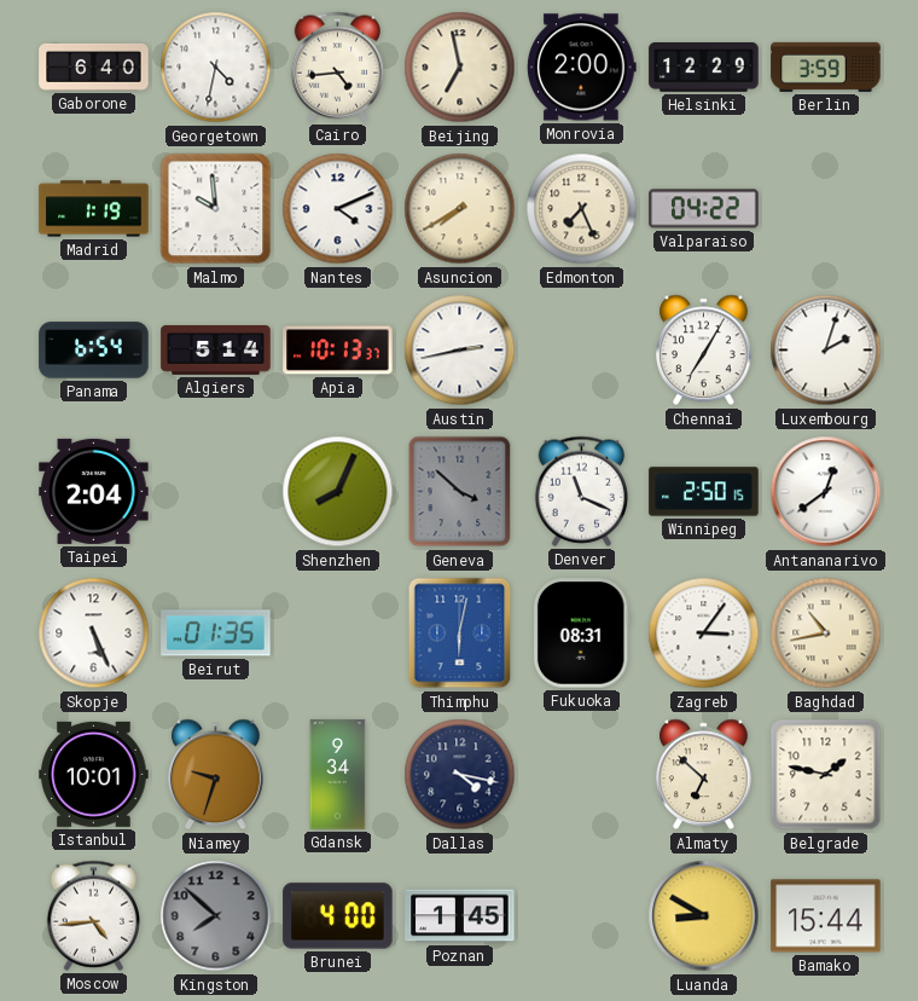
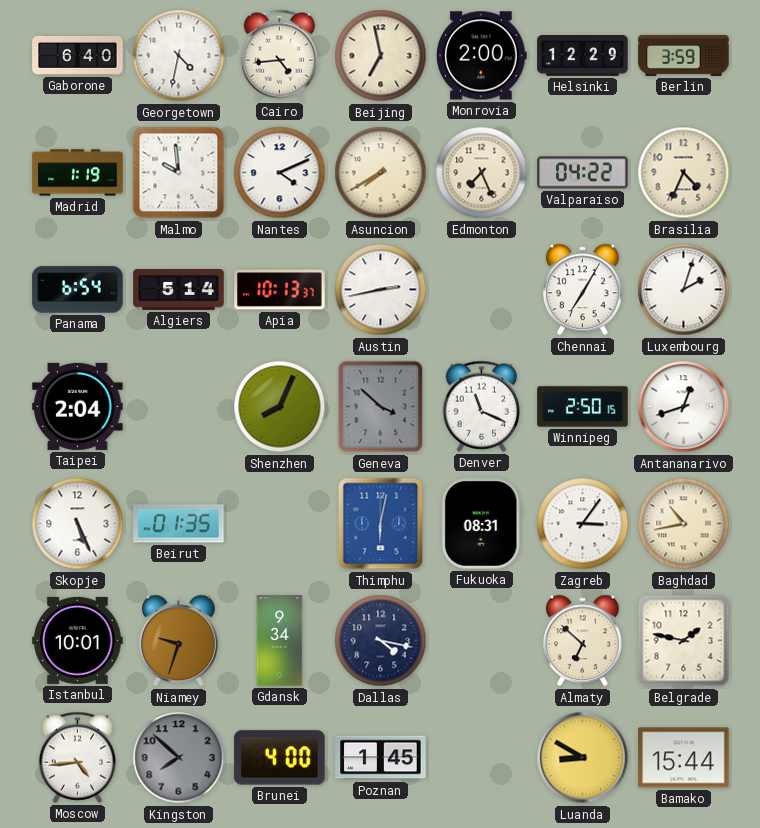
Brasilia: none -> 4:34 (684, 173)
Antananarivo: 12:39 -> 12:42 (684, 407)
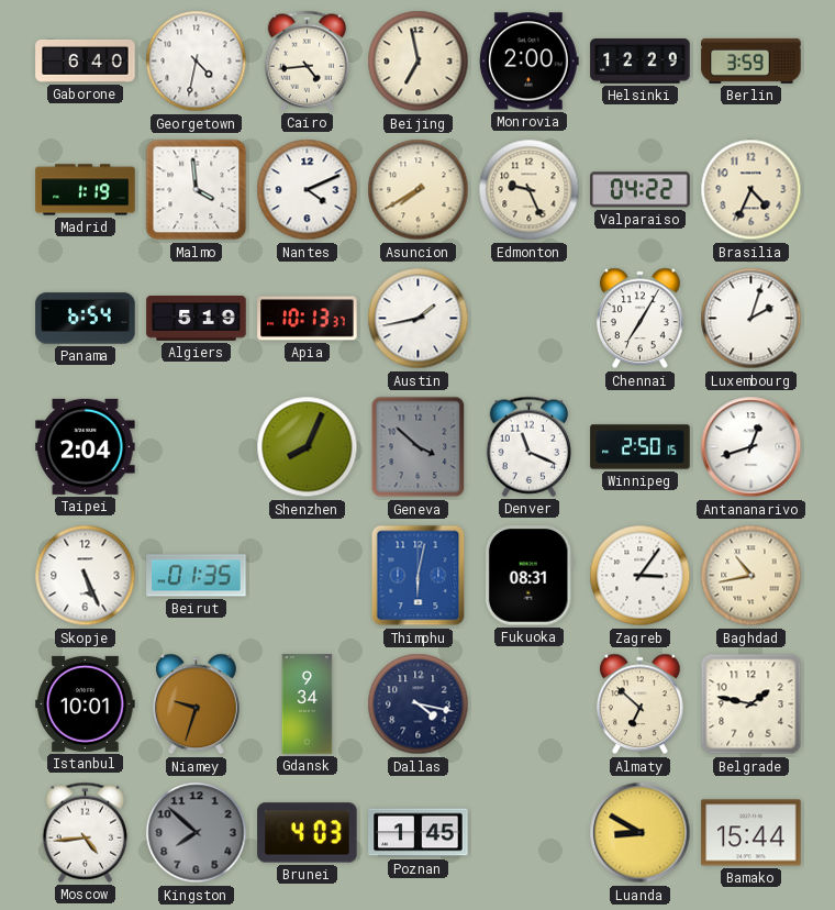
Malmo: 9:59 -> 3:59 (197, 190)
Edmonton: 7:26 -> 9:26 (530, 190)
Algiers: 5:14 -> 5:19 (197, 319)
Austin: 2:43 -> 1:43 (419, 319)
Brunei: 4:00 -> 4:03 (308, 833)
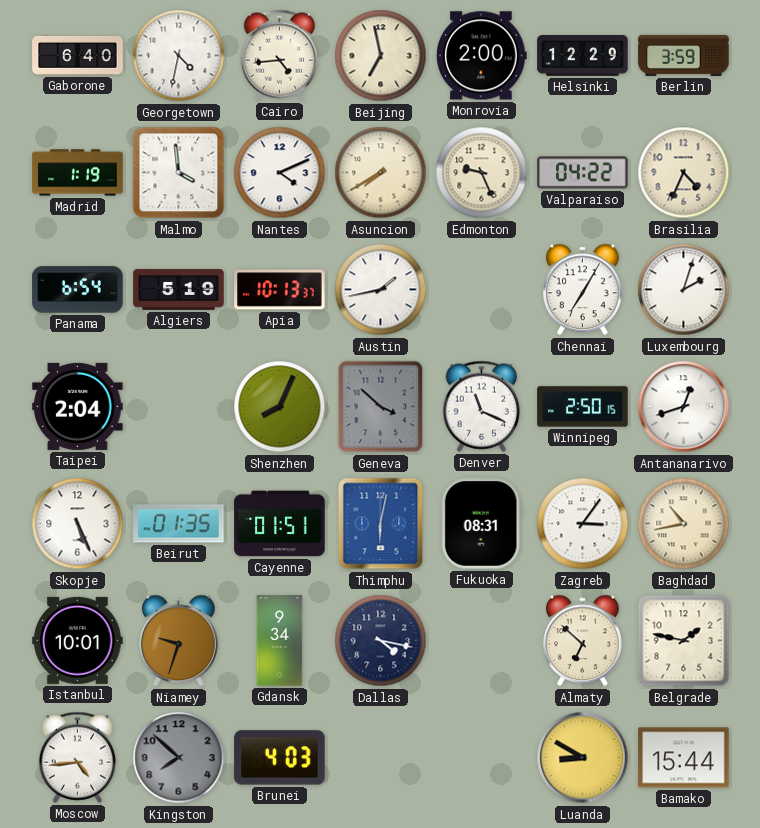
Cayenne: none -> 01:51 (280, 524)
Poznan: 1:45 -> none (419, 833)
